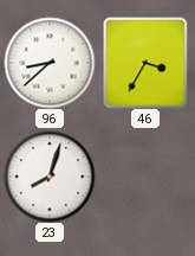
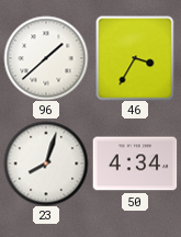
96: 8:38 -> 1:38 (46, 58)
50: none -> 4:34 (135, 163)
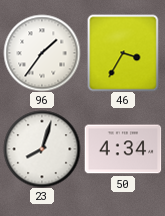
96: 1:38 -> 1:36 (42, 53)
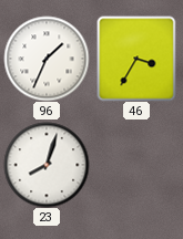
96: 1:36 -> 1:34 (47, 59)
50: 4:34 -> none (123, 149)
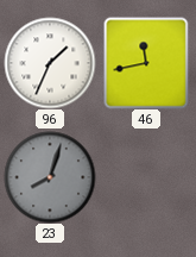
46: 3:35 -> 11:43 (146, 63)
23 dial: white -> grey (50, 177)
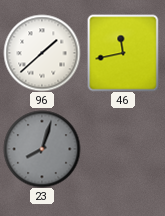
96: 1:34 -> 1:38 (42, 53)
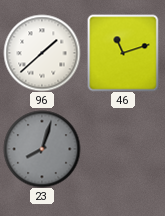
46: 11:43 -> 11:12 (123, 53)
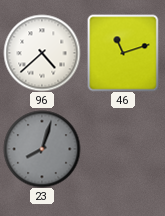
96: 1:38 -> 4:38 (42, 53)
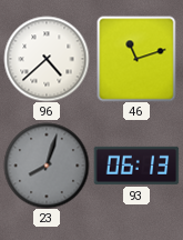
93: none -> 06:13 (136, 166)
